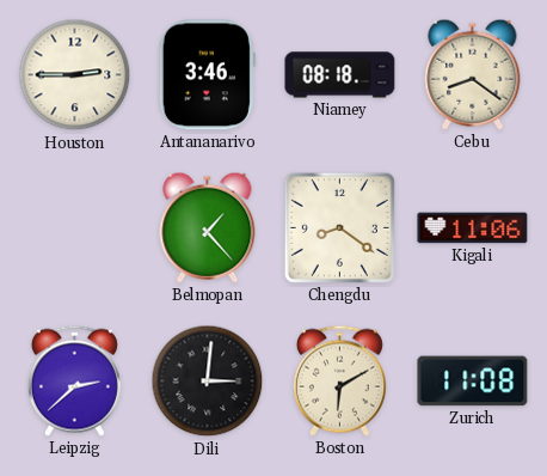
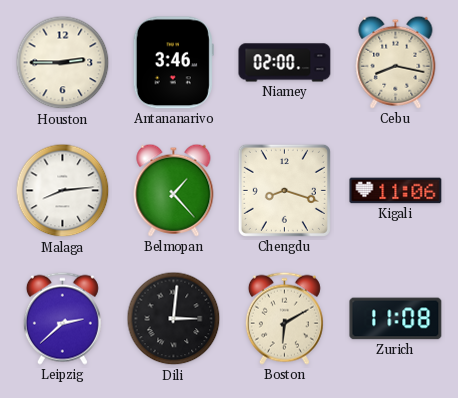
Niamey: 08:18 -> 02:00 (285, 63)
Cebu: 8:21 -> 8:17 (396, 62)
Malaga: none -> 8:14 (63, 191)
Chengdu: 8:21 -> 8:18 (284, 190)
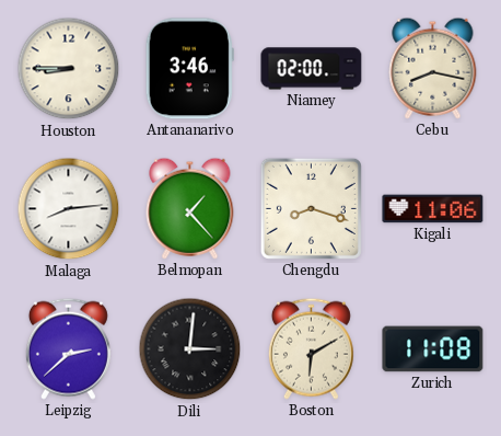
Houston: 2:45 -> 8:45 (69, 69)
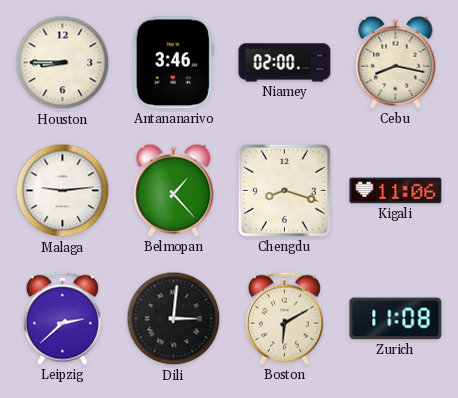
Malaga: 8:14 -> 9:14 (63, 191)
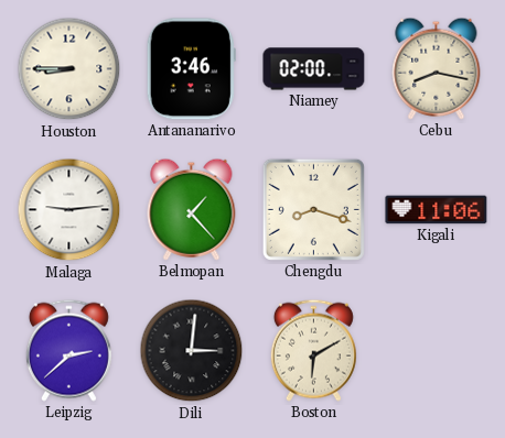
Zurich: 11:08 -> none (396, 319)
